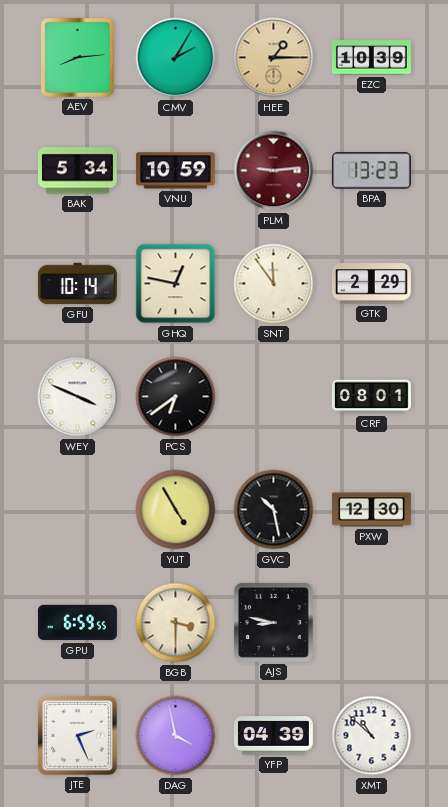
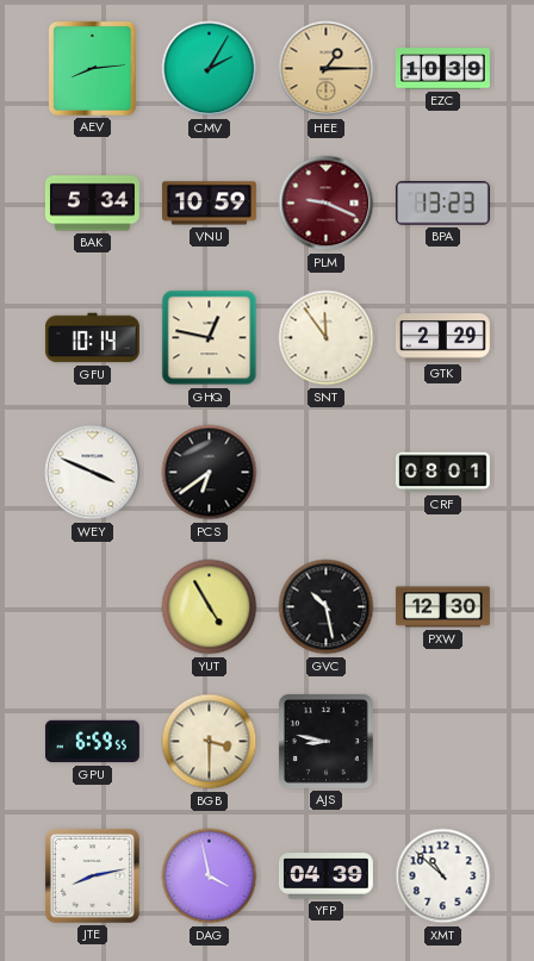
PLM: 9:14 -> 9:19 (327, 204)
JTE: 2:26 -> 8:13 (92, 875)
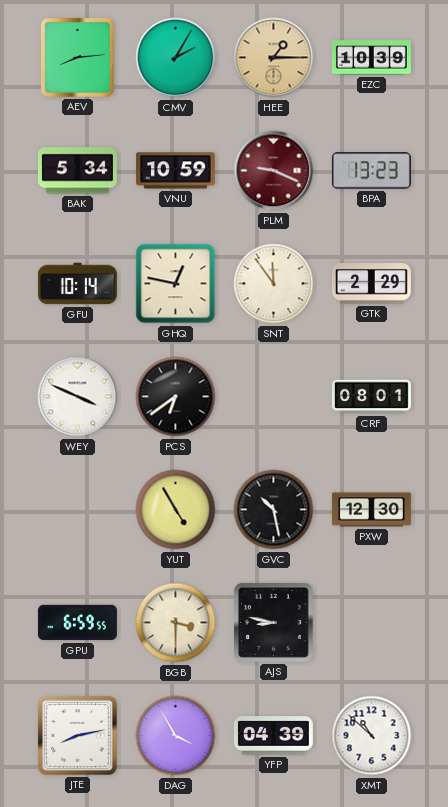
DAG: 3:58 -> 3:55 (176, 736)
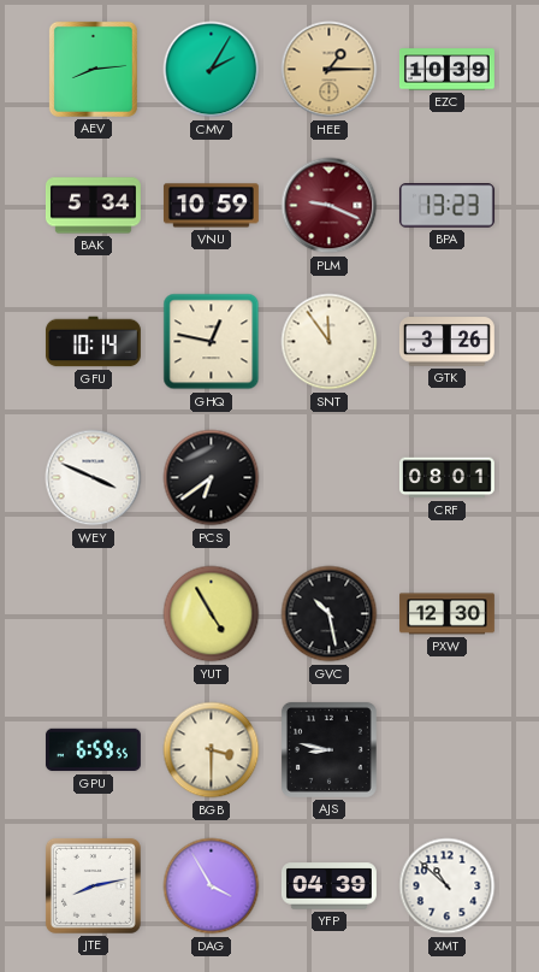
GTK: 2:29 -> 3:26 (446, 342)
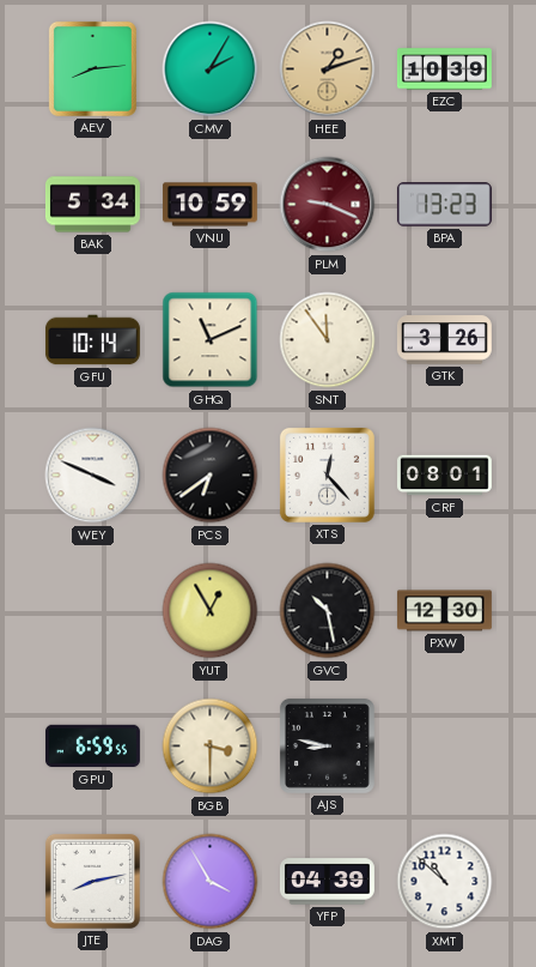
HEE: 1:15 -> 1:12 (328, 69)
GHQ: 12:47 -> 11:11 (211, 340)
XTS: none -> 12:23 (327, 475)
YUT: 4:55 -> 12:55 (211, 611)
